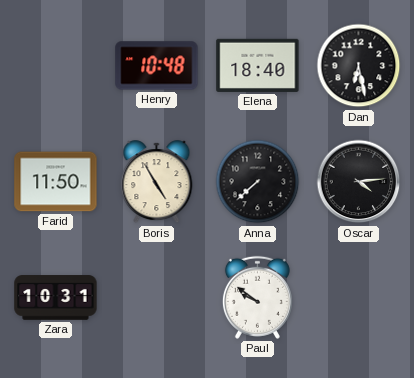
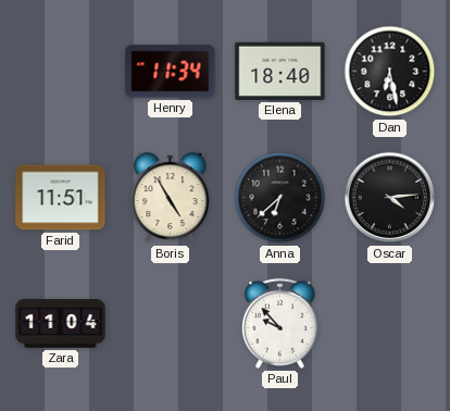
Henry: 10:48 -> 11:34 (171, 72)
Farid: 11:50 -> 11:51 (61, 198)
Anna: 7:38 -> 6:38 (280, 198)
Zara: 10:31 -> 11:04 (61, 324)
Paul: 9:51 -> 9:53 (279, 323)
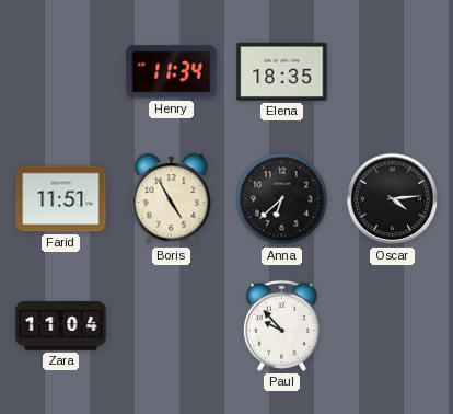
Elena: 18:40 -> 18:35 (282, 71)
Dan: 6:28 -> none (390, 72)
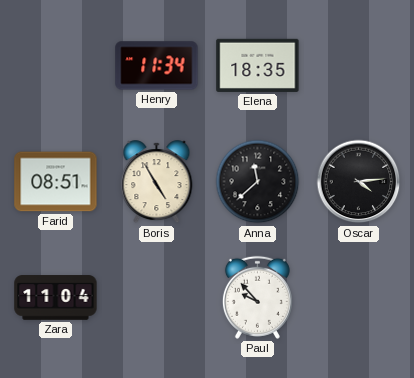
Farid: 11:51 -> 08:51 (56, 182)
Anna: 6:38 -> 11:38 (258, 182)
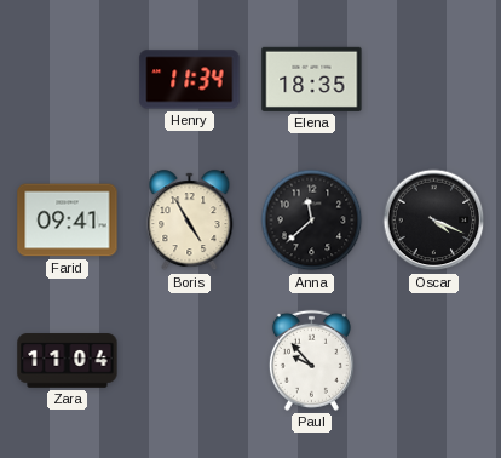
Farid: 08:51 -> 09:41 (68, 221)
Oscar: 4:14 -> 4:19 (434, 221)
